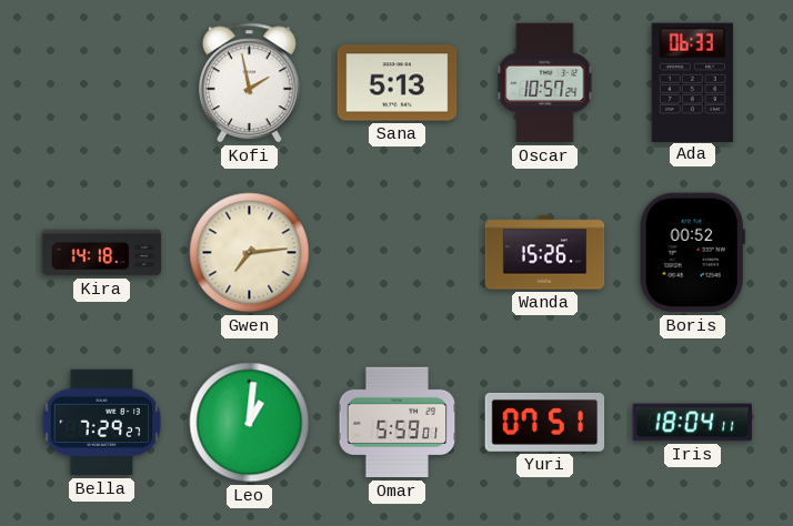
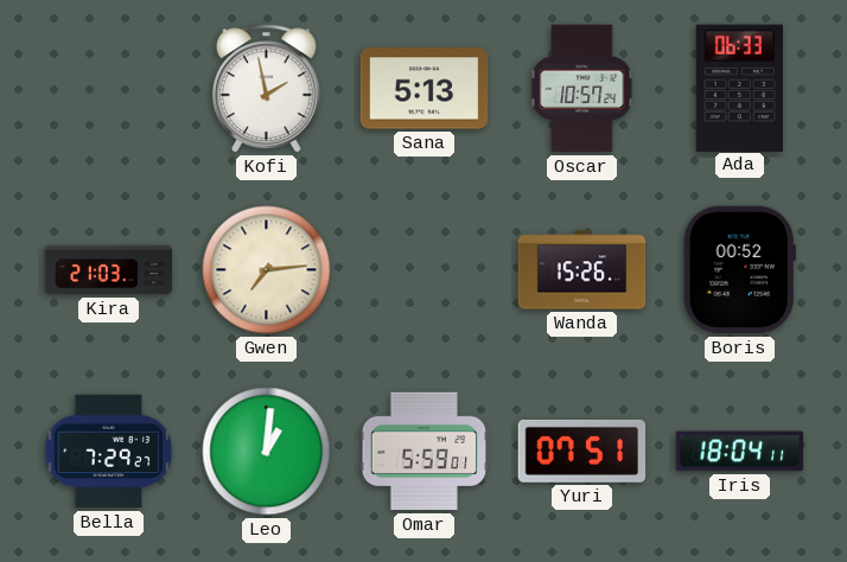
Kira: 14:18 -> 21:03 (109, 270)
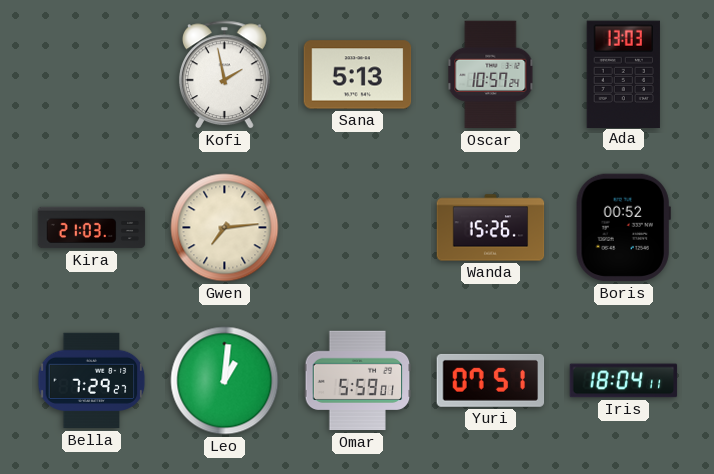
Ada: 06:33 -> 13:03 (623, 74)
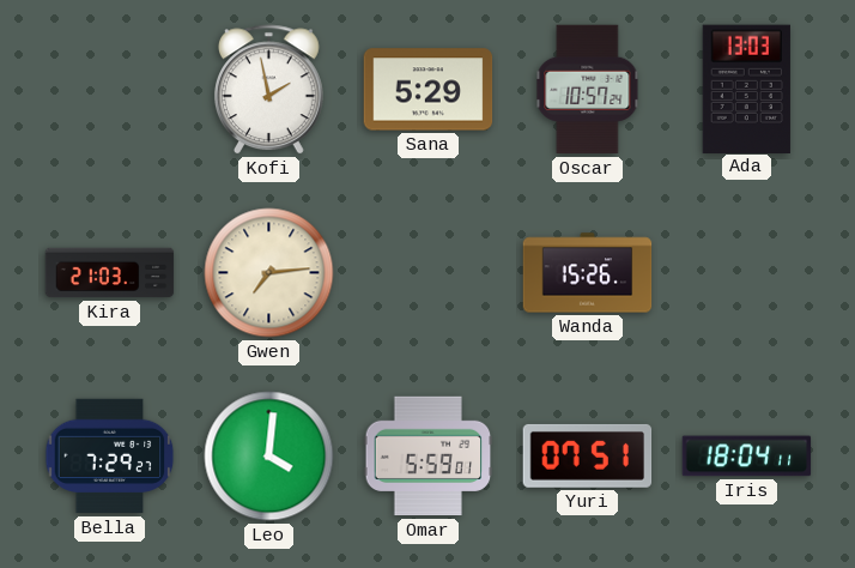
Sana: 5:13 -> 5:29 (429, 90)
Boris: 00:52 -> none (623, 228)
Leo: 1:01 -> 4:01 (269, 457)
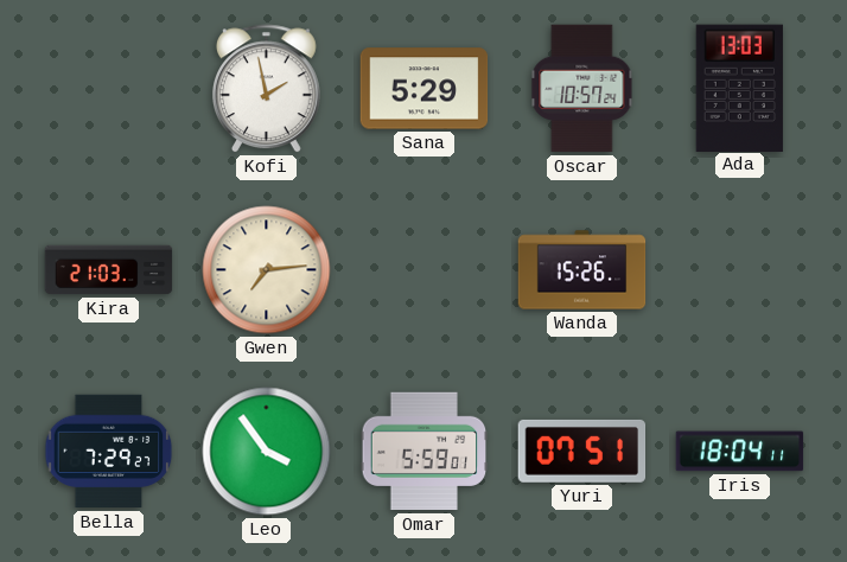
Leo: 4:01 -> 3:54 (267, 452)
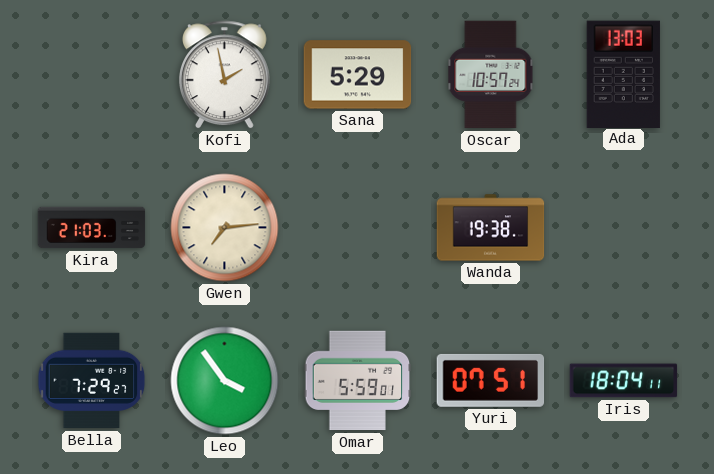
Wanda: 15:26 -> 19:38 (491, 228)
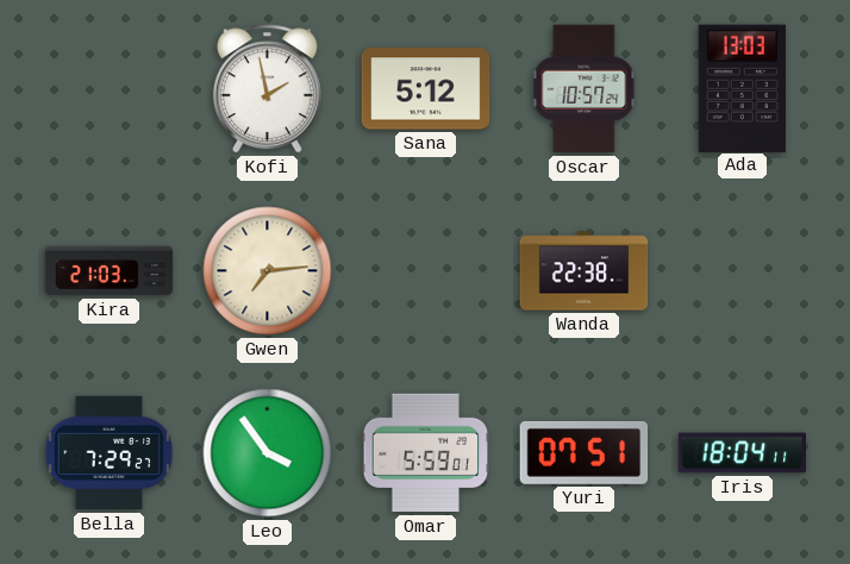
Sana: 5:29 -> 5:12 (426, 89)
Wanda: 19:38 -> 22:38 (585, 271)
